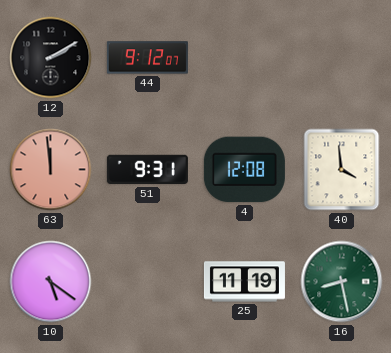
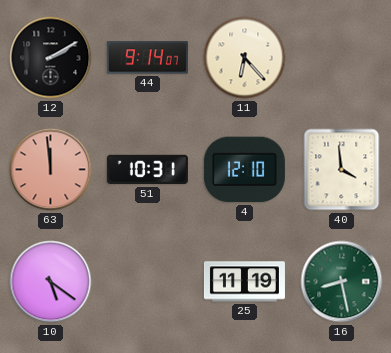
44: 9:12 -> 9:14 (147, 58)
11: none -> 6:23 (245, 58)
51: 9:31 -> 10:31 (147, 170)
4: 12:08 -> 12:10 (244, 170)
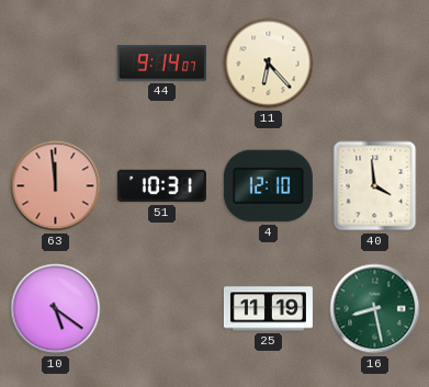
12: 2:10 -> none (51, 58)
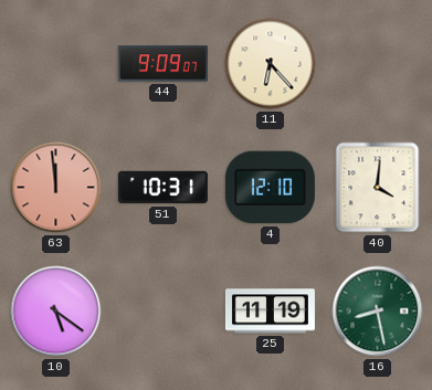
44: 9:14 -> 9:09 (162, 64)
40: 3:59 -> 4:01 (378, 188)
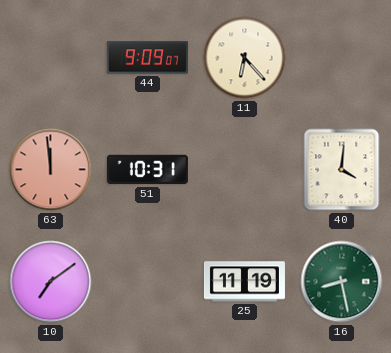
4: 12:10 -> none (270, 188)
10: 5:21 -> 7:09 (51, 282)
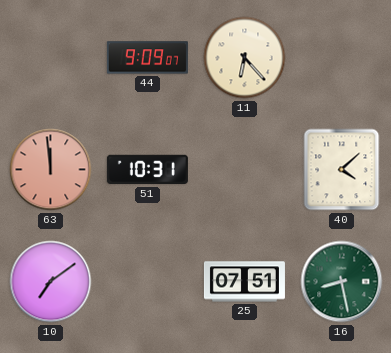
40: 4:01 -> 4:08 (342, 170)
25: 11:19 -> 07:51 (244, 282)
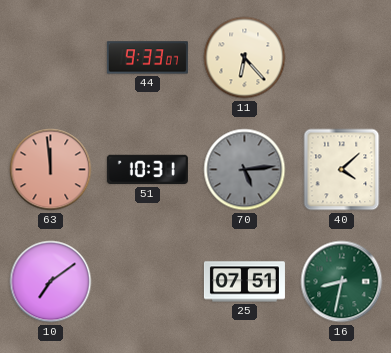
44: 9:09 -> 9:33 (147, 58)
70: none -> 5:14 (245, 170)
16: 8:28 -> 8:32 (342, 282)
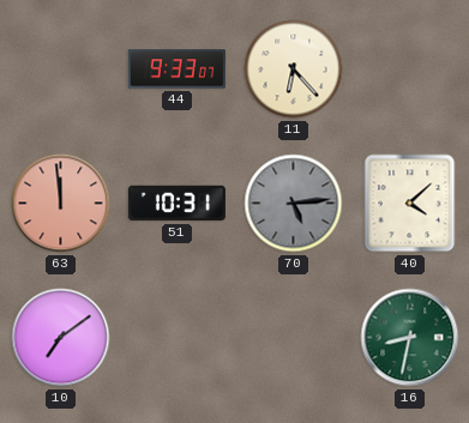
25: 07:51 -> none (244, 282)
